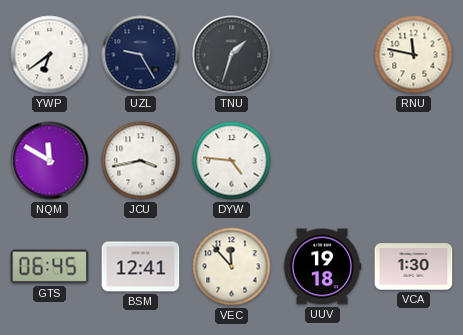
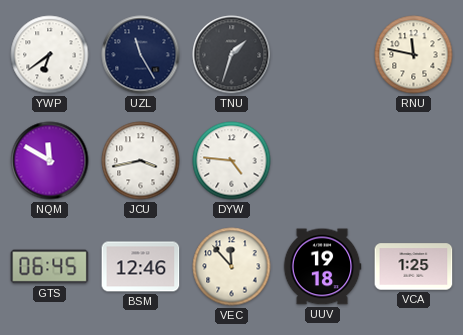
UZL: 9:25 -> 11:25 (141, 55)
BSM: 12:41 -> 12:46 (141, 267)
VCA: 1:30 -> 1:25 (414, 267)
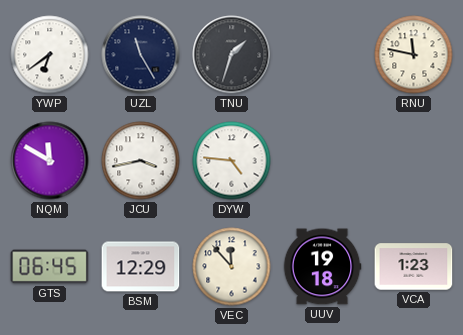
BSM: 12:46 -> 12:29 (141, 267)
VCA: 1:25 -> 1:23 (414, 267)
